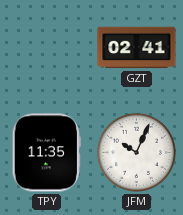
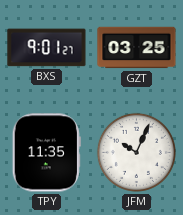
BXS: none -> 9:01 (47, 48)
GZT: 02:41 -> 03:25 (137, 48)
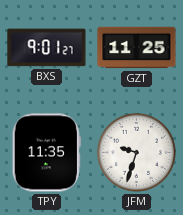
GZT: 03:25 -> 11:25 (137, 48)
JFM: 10:04 -> 9:33 (136, 152)
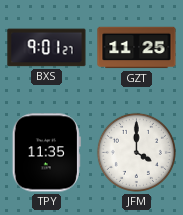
JFM: 9:33 -> 4:00 (136, 152)
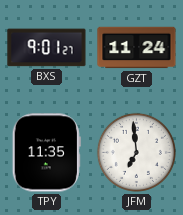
GZT: 11:25 -> 11:24 (137, 48)
JFM: 4:00 -> 6:59 (136, 152)
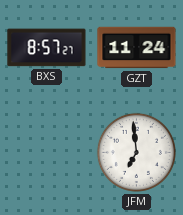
BXS: 9:01 -> 8:57 (47, 48)
TPY: 11:35 -> none (46, 153)
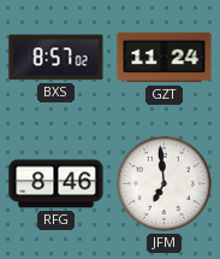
BXS: 8:57:27 -> 8:57:02 (57, 58)
RFG: none -> 8:46 (57, 184)
